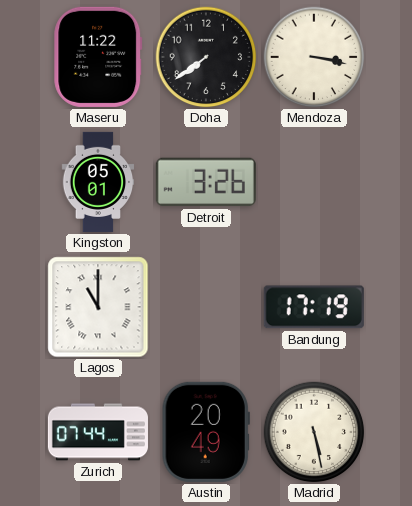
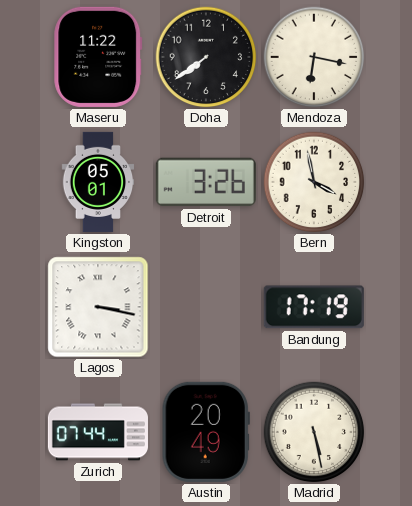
Mendoza: 3:17 -> 6:17 (314, 57)
Bern: none -> 3:58 (314, 182)
Lagos: 11:00 -> 3:17 (98, 307)
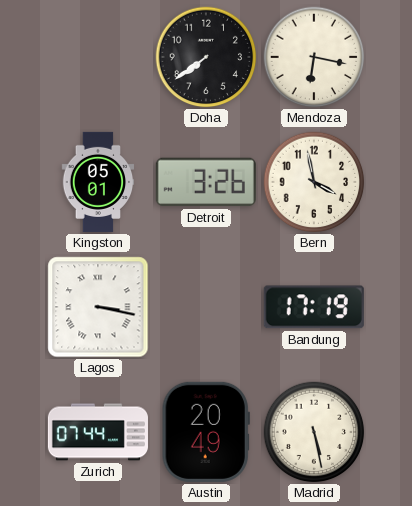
Maseru: 11:22 -> none (98, 57)
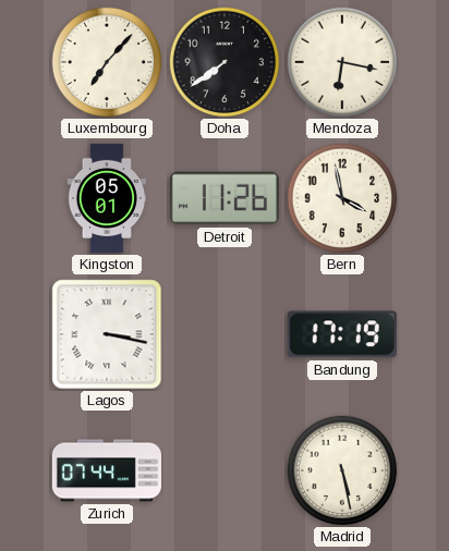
Luxembourg: none -> 7:07 (107, 62)
Detroit: 3:26 -> 11:26 (225, 198)
Austin: 20:49 -> none (206, 432)
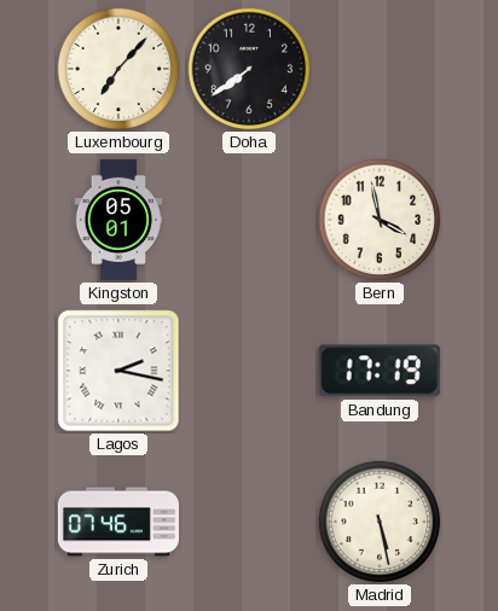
Mendoza: 6:17 -> none (342, 62)
Detroit: 11:26 -> none (225, 198)
Lagos: 3:17 -> 2:17 (118, 371)
Zurich: 07:44 -> 07:46 (118, 522)
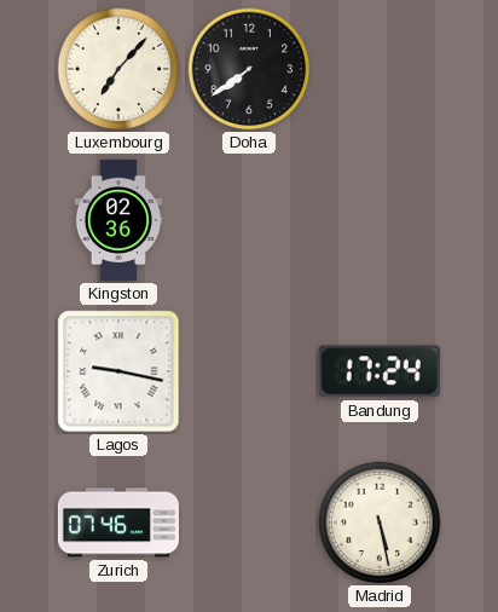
Kingston: 05:01 -> 02:36 (118, 220)
Bern: 3:58 -> none (380, 220)
Lagos: 2:17 -> 9:17 (118, 371)
Bandung: 17:19 -> 17:24 (380, 371)
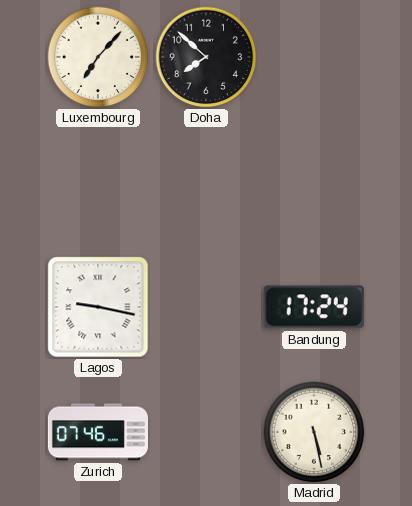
Doha: 7:39 -> 7:52 (206, 57)
Kingston: 02:36 -> none (118, 220)
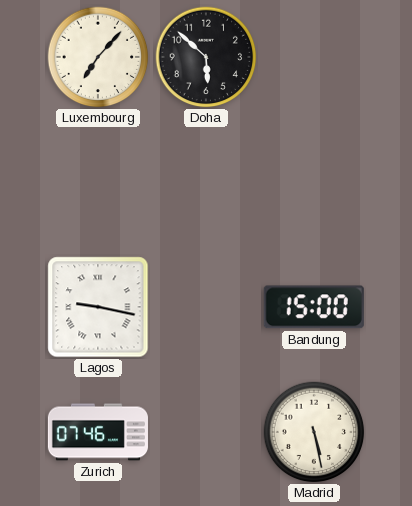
Doha: 7:52 -> 5:52 (206, 57)
Bandung: 17:24 -> 15:00 (314, 307)
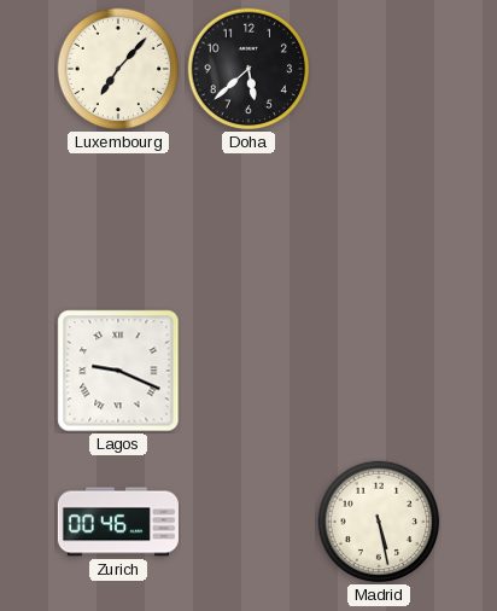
Doha: 5:52 -> 5:38 (248, 69)
Lagos: 9:17 -> 9:19 (118, 371)
Bandung: 15:00 -> none (314, 307)
Zurich: 07:46 -> 00:46 (118, 522)
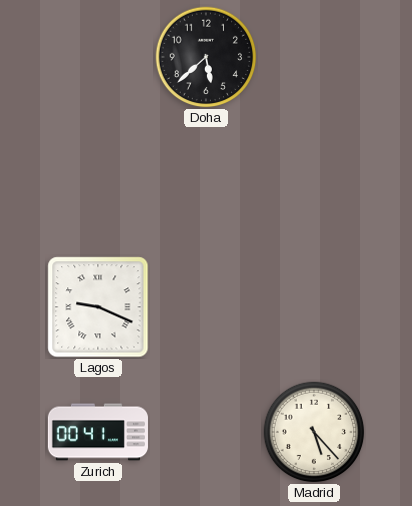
Luxembourg: 7:07 -> none (118, 69)
Zurich: 00:46 -> 00:41 (98, 432)
Madrid: 5:28 -> 5:23 (314, 432)
